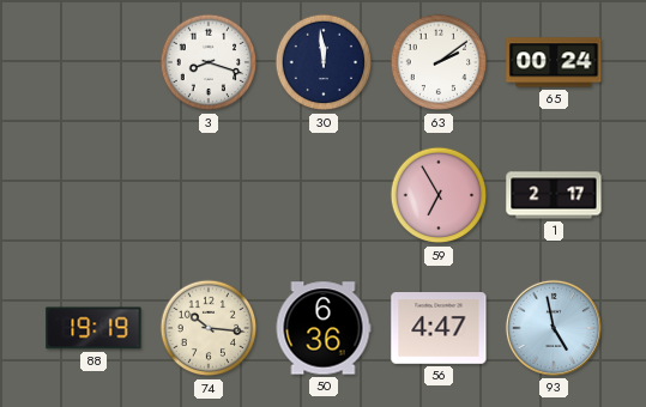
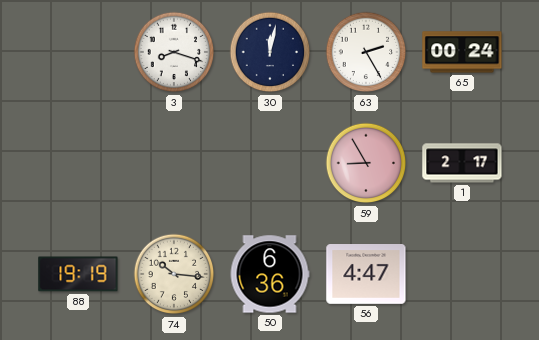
30: 11:59 -> 12:02 (270, 52)
63: 2:09 -> 2:25 (366, 52)
59: 6:55 -> 8:55 (366, 163)
93: 4:58 -> none (554, 328)
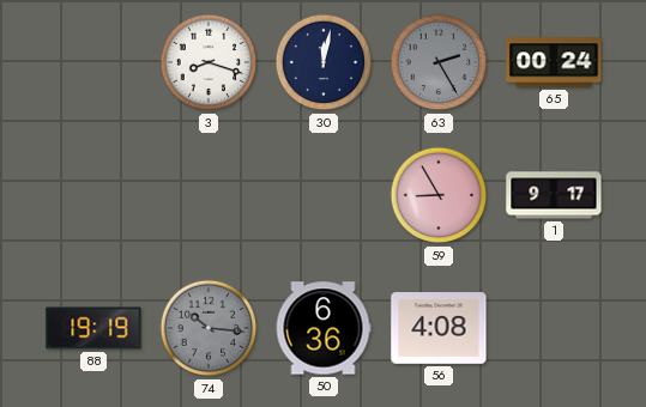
63 dial: white -> grey (439, 62)
1: 2:17 -> 9:17 (554, 195)
74 dial: cream -> grey (209, 328)
56: 4:47 -> 4:08 (439, 329)
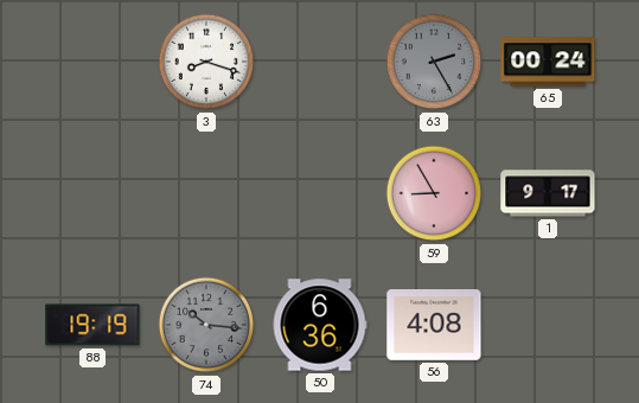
30: 12:02 -> none (324, 62)
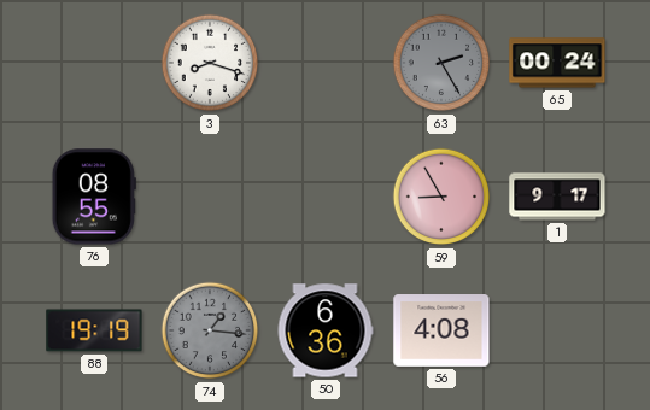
76: none -> 08:55 (94, 197)
74: 10:16 -> 1:16 (210, 330)
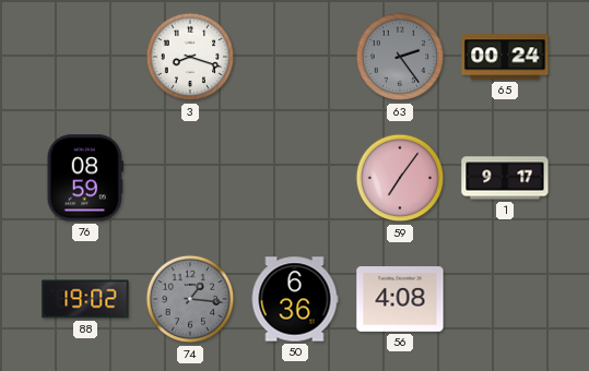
63: 2:25 -> 2:24 (400, 57)
76: 08:55 -> 08:59 (85, 178)
59: 8:55 -> 7:06 (400, 178)
88: 19:19 -> 19:02 (85, 299)
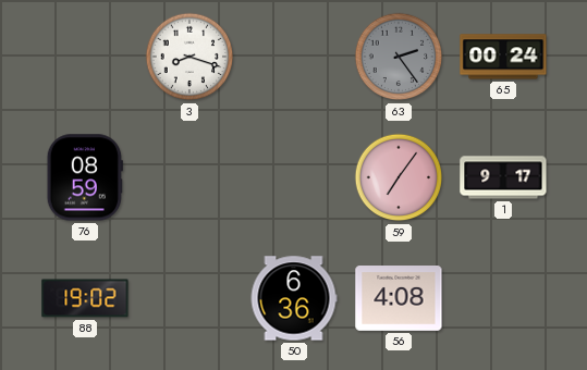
74: 1:16 -> none (190, 299)
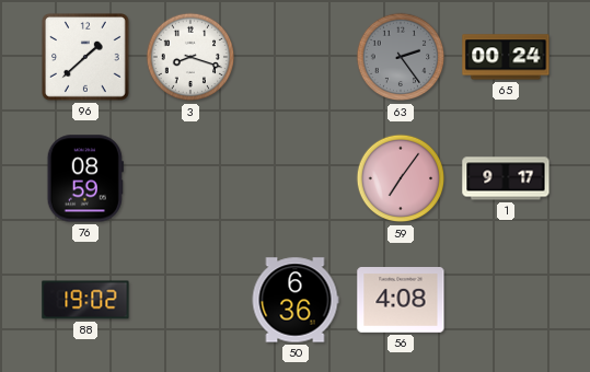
96: none -> 1:38 (86, 58)
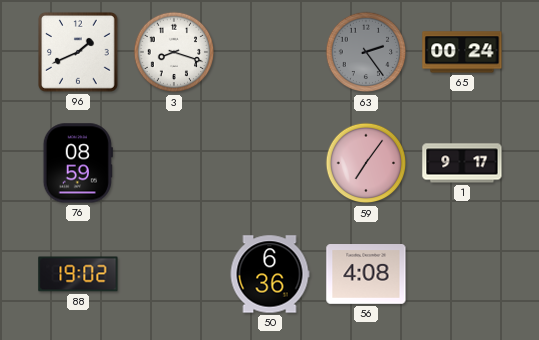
96: 1:38 -> 1:41 (79, 53)
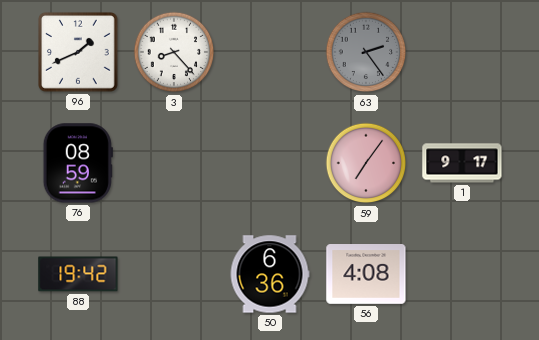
3: 8:18 -> 8:23 (174, 52)
65: 00:24 -> none (462, 52)
88: 19:02 -> 19:42 (78, 274)
